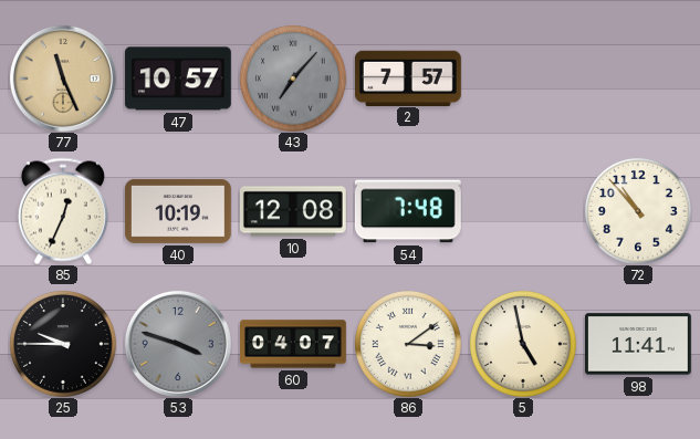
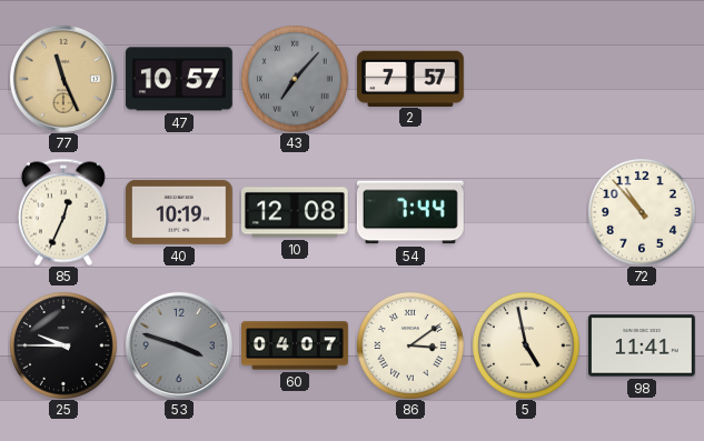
54: 7:48 -> 7:44 (410, 212)
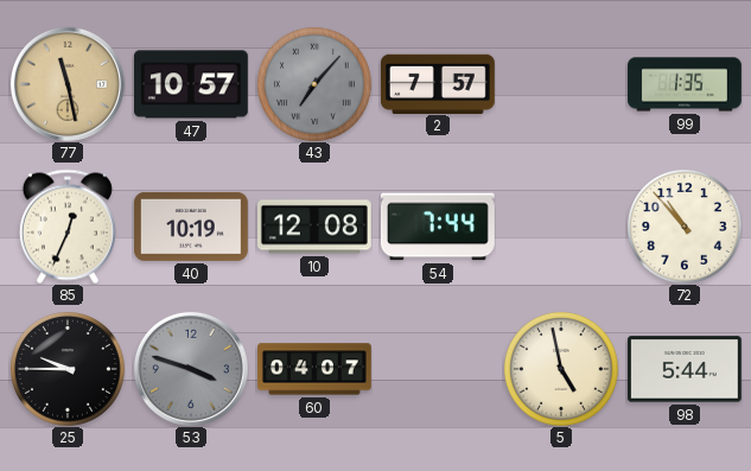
77: 11:26 -> 11:28 (68, 84)
99: none -> 1:35 (686, 84)
86: 3:09 -> none (410, 345)
98: 11:41 -> 5:44 (685, 369)
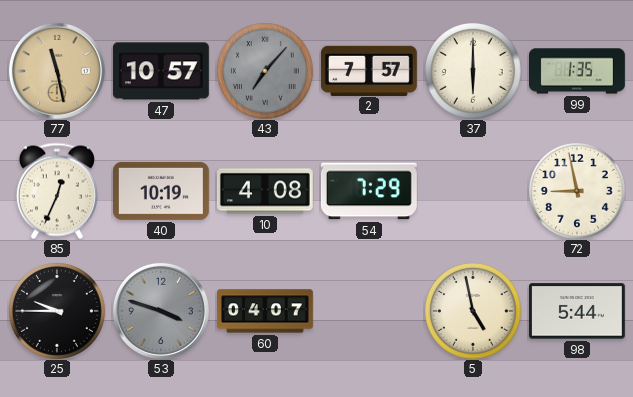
37: none -> 6:00 (473, 71)
10: 12:08 -> 4:08 (265, 191)
54: 7:44 -> 7:29 (369, 191)
72: 10:53 -> 8:58 (577, 191)
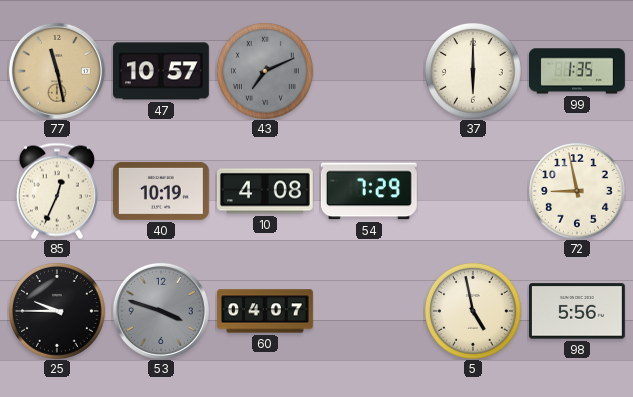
43: 7:07 -> 7:11 (265, 71)
2: 7:57 -> none (369, 70)
98: 5:44 -> 5:56 (577, 311)
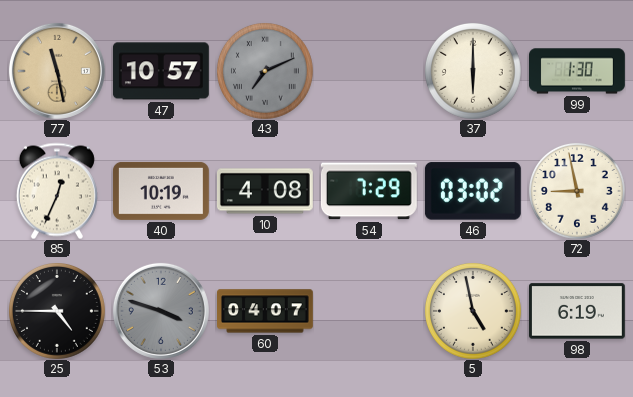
99: 1:35 -> 1:30 (578, 71)
46: none -> 03:02 (473, 191)
25: 9:45 -> 4:45 (57, 311)
98: 5:56 -> 6:19 (577, 311)
